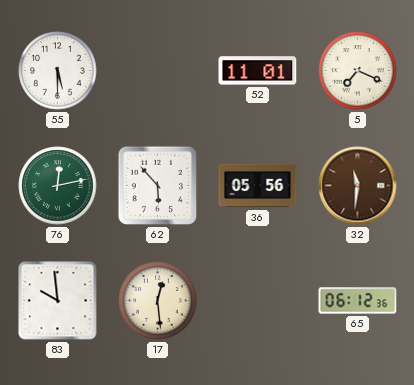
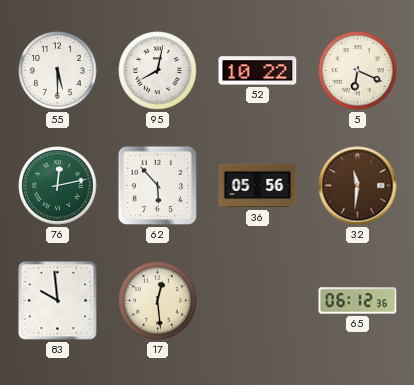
95: none -> 8:02 (158, 71)
52: 11:01 -> 10:22 (258, 71)
5: 7:19 -> 6:19 (358, 71)
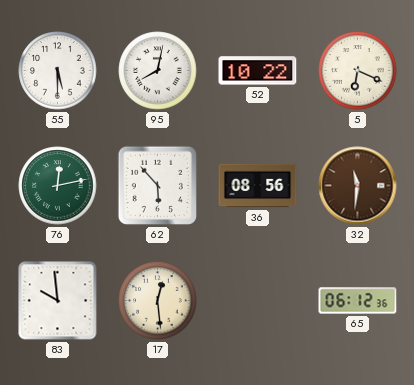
36: 05:56 -> 08:56 (258, 186)
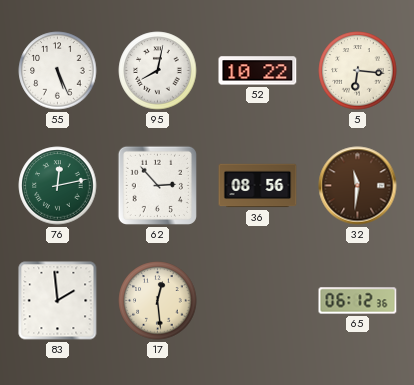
55: 5:30 -> 5:26 (58, 71)
5: 6:19 -> 6:16 (358, 71)
62: 5:53 -> 2:53 (157, 185)
83: 9:59 -> 1:59 (58, 301)
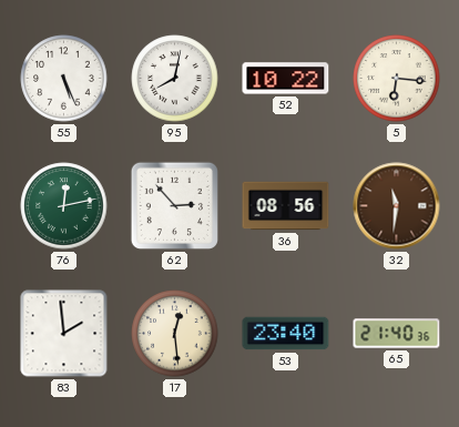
53: none -> 23:40 (286, 334)
65: 06:12 -> 21:40 (397, 334)
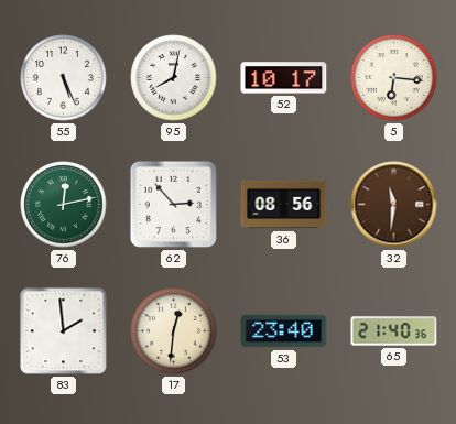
52: 10:22 -> 10:17 (284, 78)
17: 12:29 -> 12:31 (174, 331)
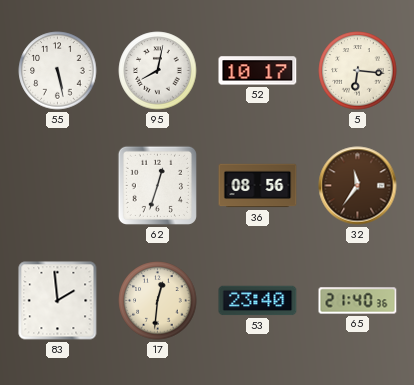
55: 5:26 -> 5:28 (58, 71)
76: 12:13 -> none (64, 205)
62: 2:53 -> 12:33 (157, 185)
32: 11:31 -> 11:36 (358, 186)
